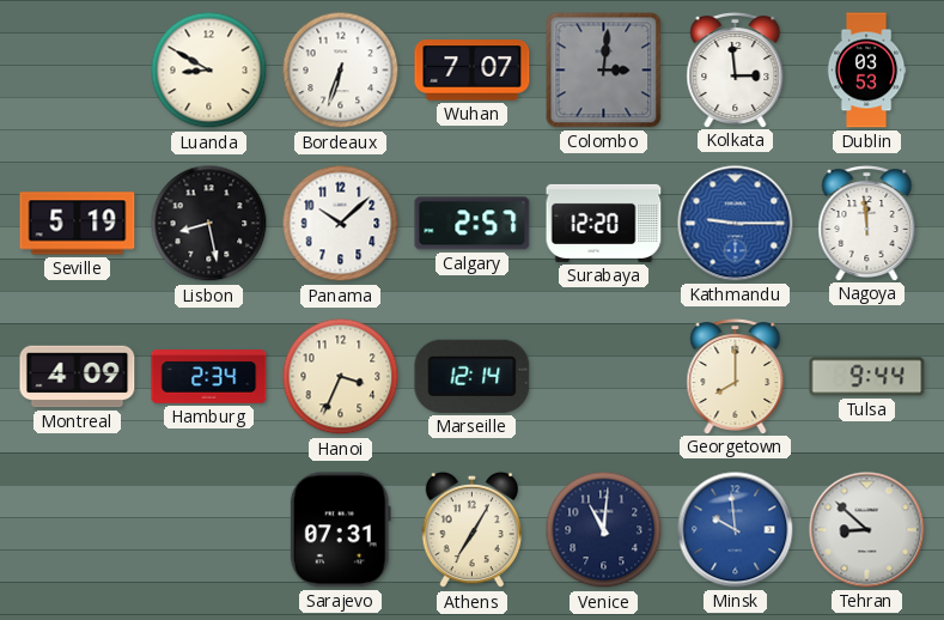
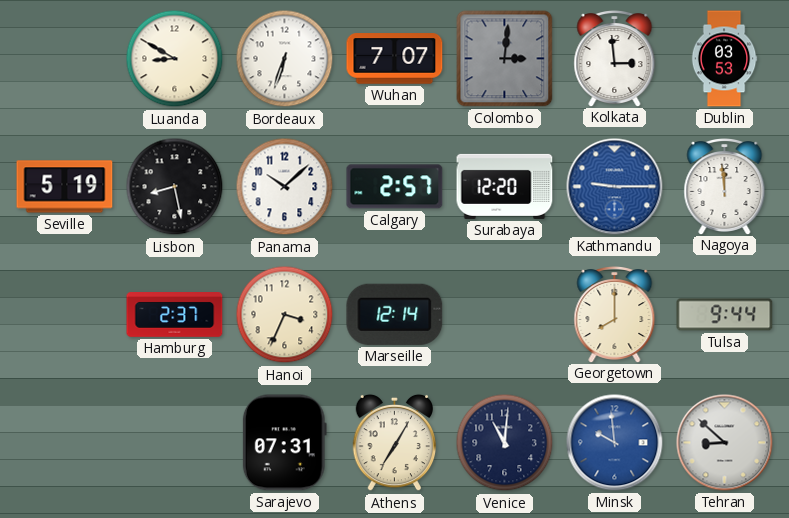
Montreal: 4:09 -> none (78, 377)
Hamburg: 2:34 -> 2:37 (175, 315)
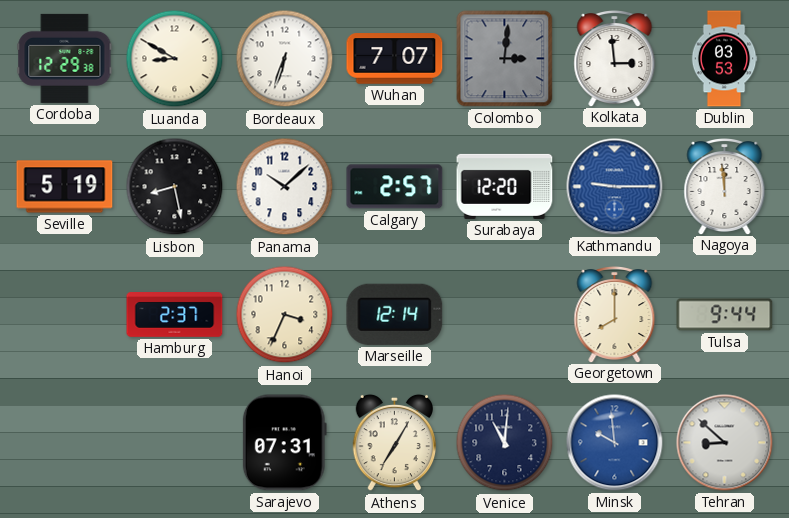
Cordoba: none -> 12:29 (65, 58)
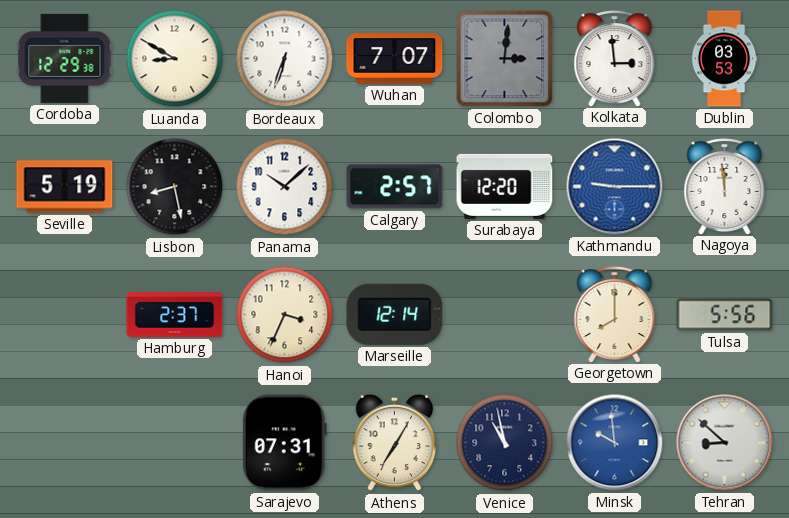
Tulsa: 9:44 -> 5:56 (725, 315)
Venice: 11:01 -> 10:58 (505, 443)
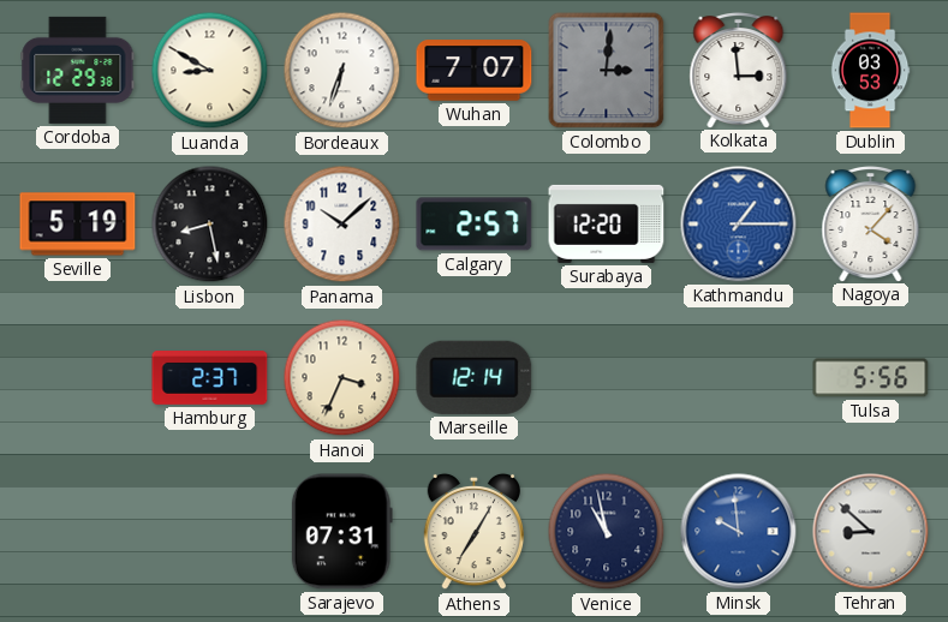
Kathmandu: 9:15 -> 1:15 (739, 225)
Nagoya: 11:59 -> 4:07 (871, 225)
Georgetown: 8:00 -> none (615, 315)
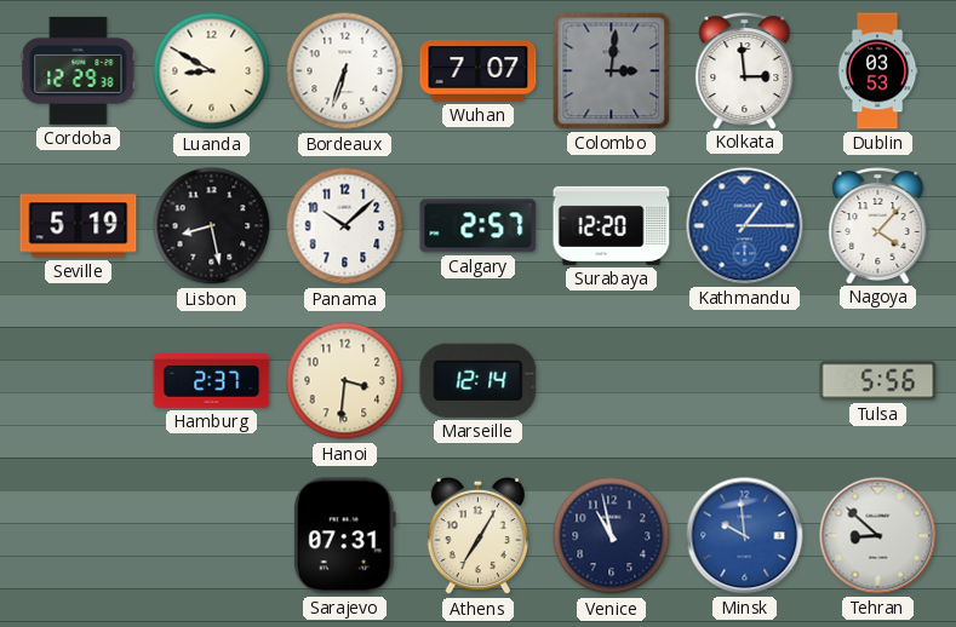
Hanoi: 3:34 -> 3:31 (345, 381)
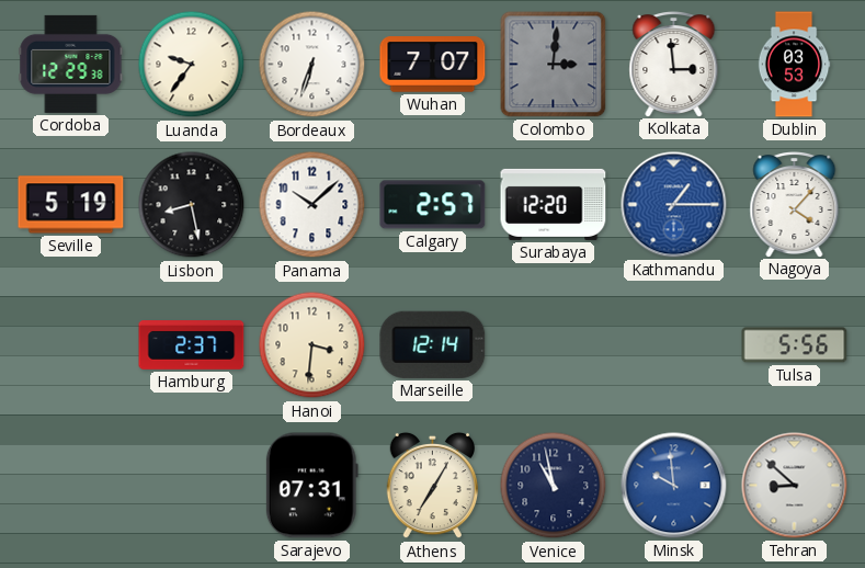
Luanda: 8:50 -> 9:36 (192, 65)
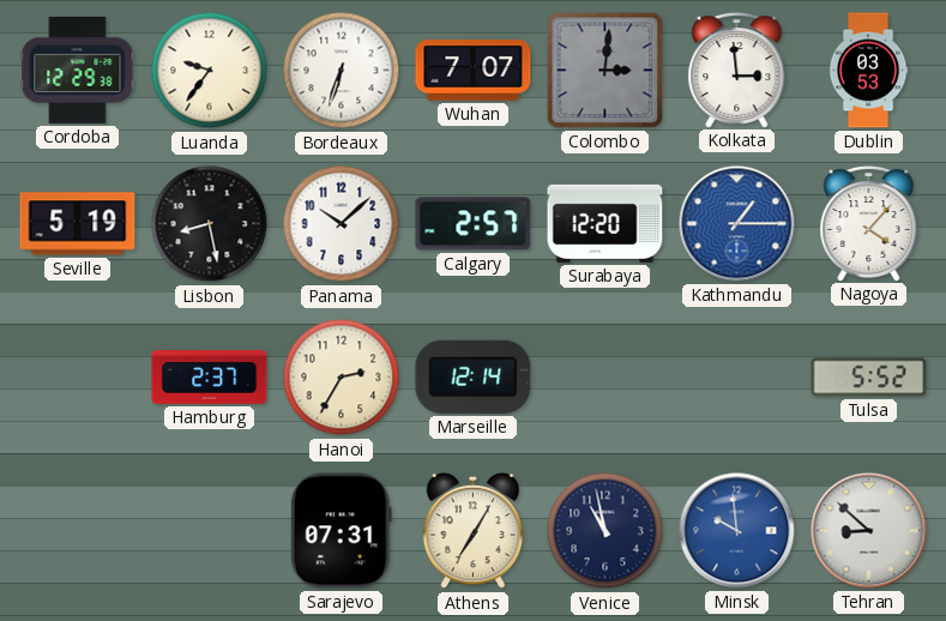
Hanoi: 3:31 -> 2:35 (342, 378)
Tulsa: 5:56 -> 5:52 (869, 378)
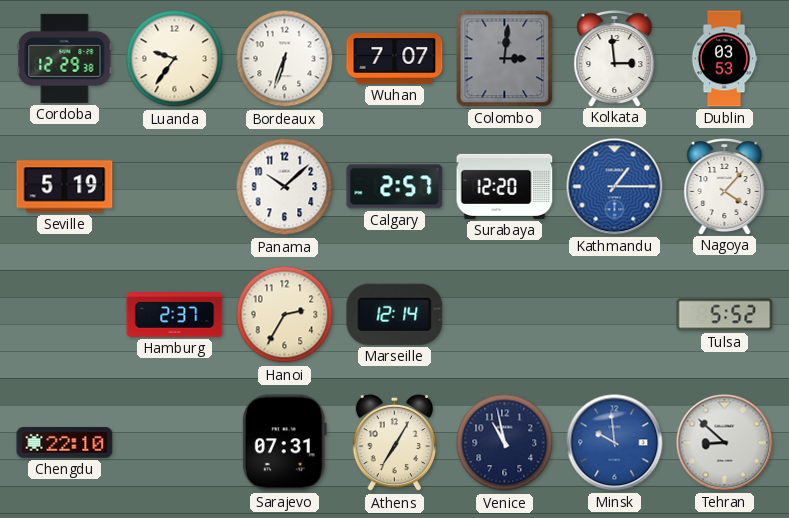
Lisbon: 8:28 -> none (210, 224)
Chengdu: none -> 22:10 (65, 443)
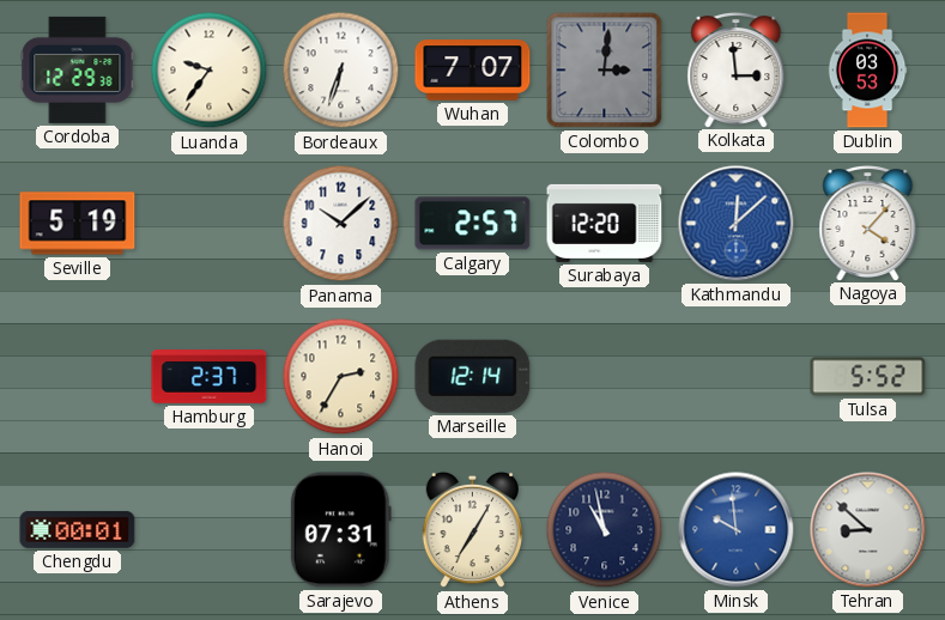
Kathmandu: 1:15 -> 12:08 (737, 224)
Chengdu: 22:10 -> 00:01 (78, 530)
